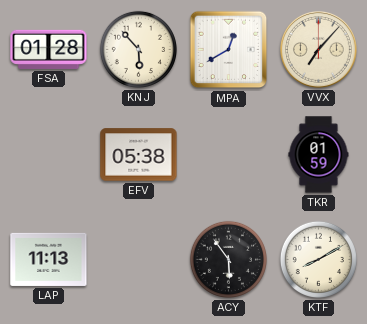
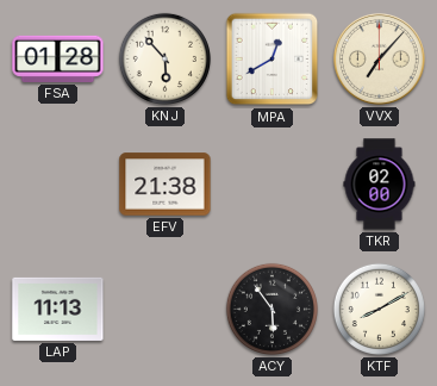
EFV: 05:38 -> 21:38 (166, 185)
TKR: 01:59 -> 02:00 (380, 185)
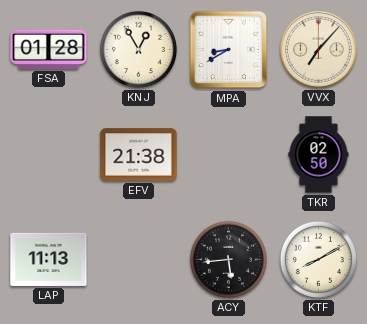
KNJ: 5:53 -> 12:55 (138, 49)
MPA: 12:40 -> 8:40 (229, 50)
TKR: 02:00 -> 02:50 (319, 155)
ACY: 5:54 -> 5:44 (228, 259)
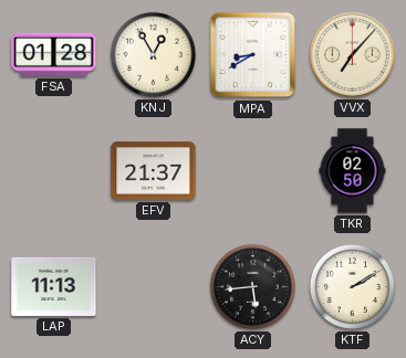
EFV: 21:38 -> 21:37 (154, 171)
KTF: 8:10 -> 2:10 (352, 286)
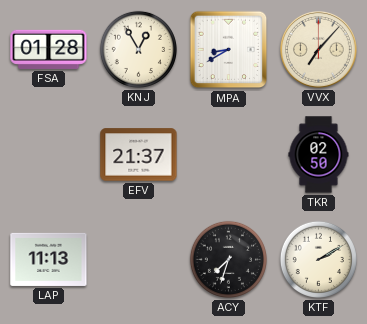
ACY: 5:44 -> 7:33 (228, 259)
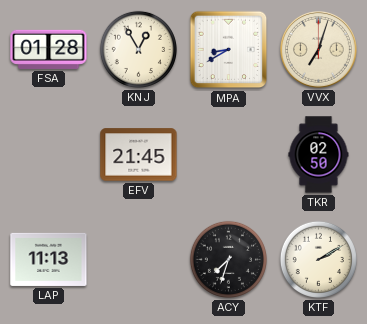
VVX: 7:07 -> 7:03 (319, 50)
EFV: 21:37 -> 21:45 (139, 155)
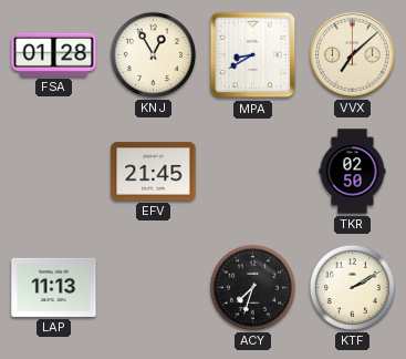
VVX: 7:03 -> 7:08 (353, 55)
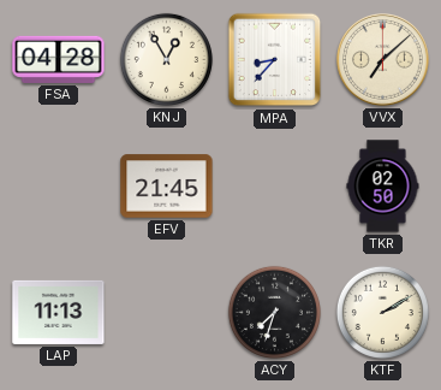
FSA: 01:28 -> 04:28 (59, 59)
MPA: 8:40 -> 8:37 (275, 60)
